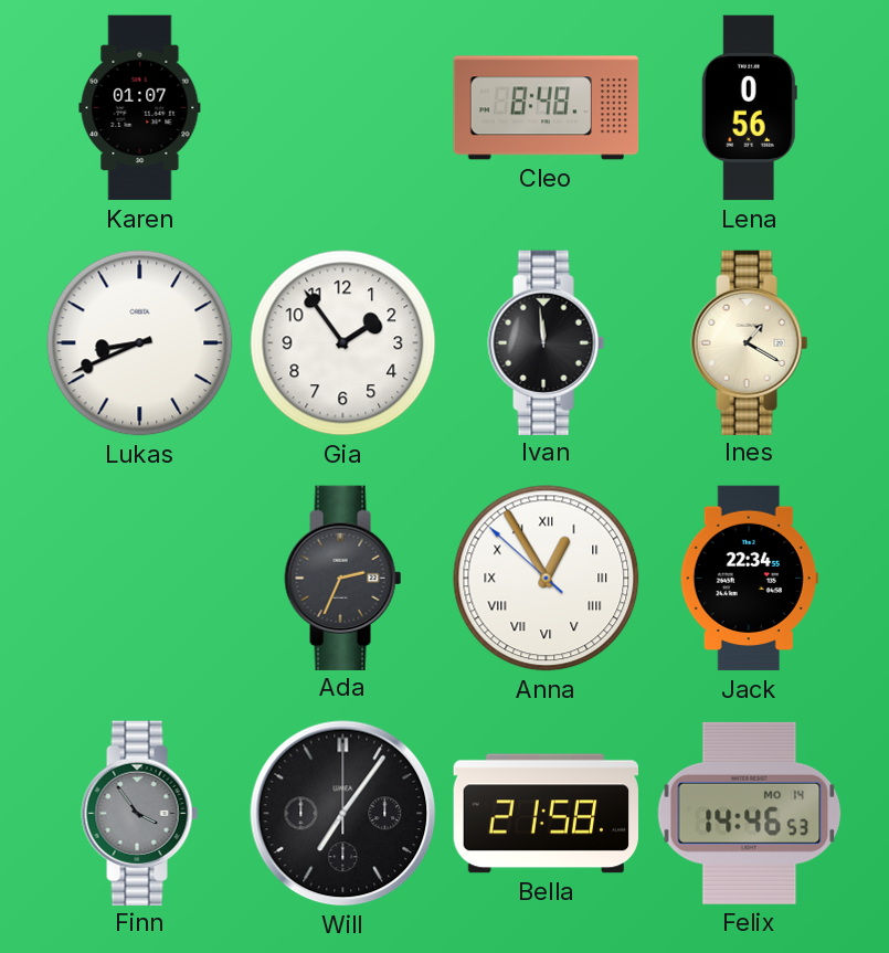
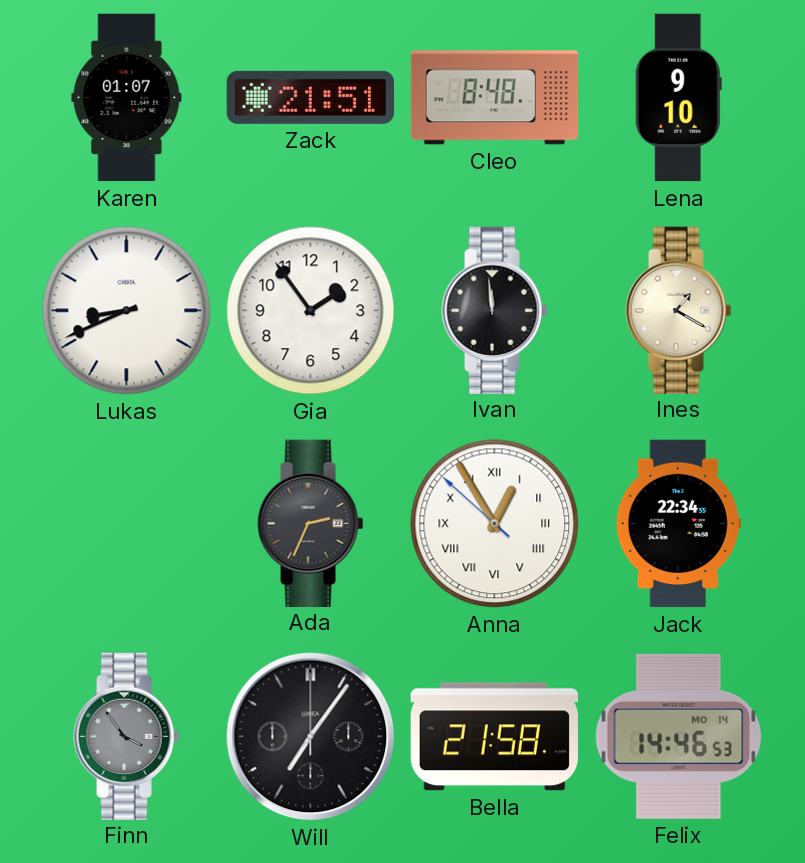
Zack: none -> 21:51 (310, 97)
Lena: 0:56 -> 9:10 (678, 98)
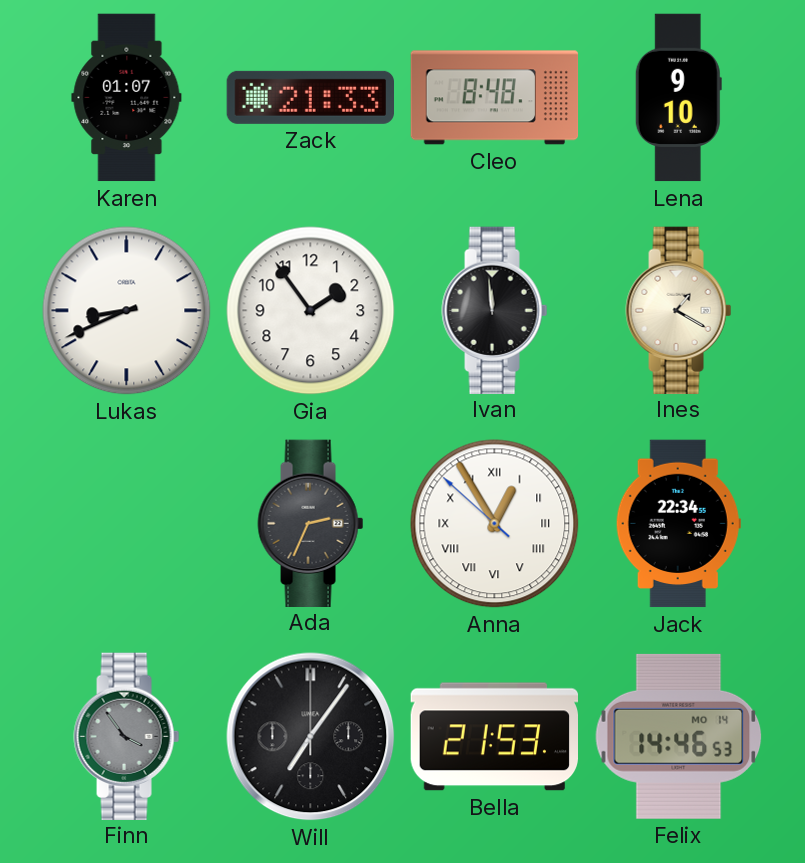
Zack: 21:51 -> 21:33 (310, 97)
Bella: 21:58 -> 21:53 (494, 737)
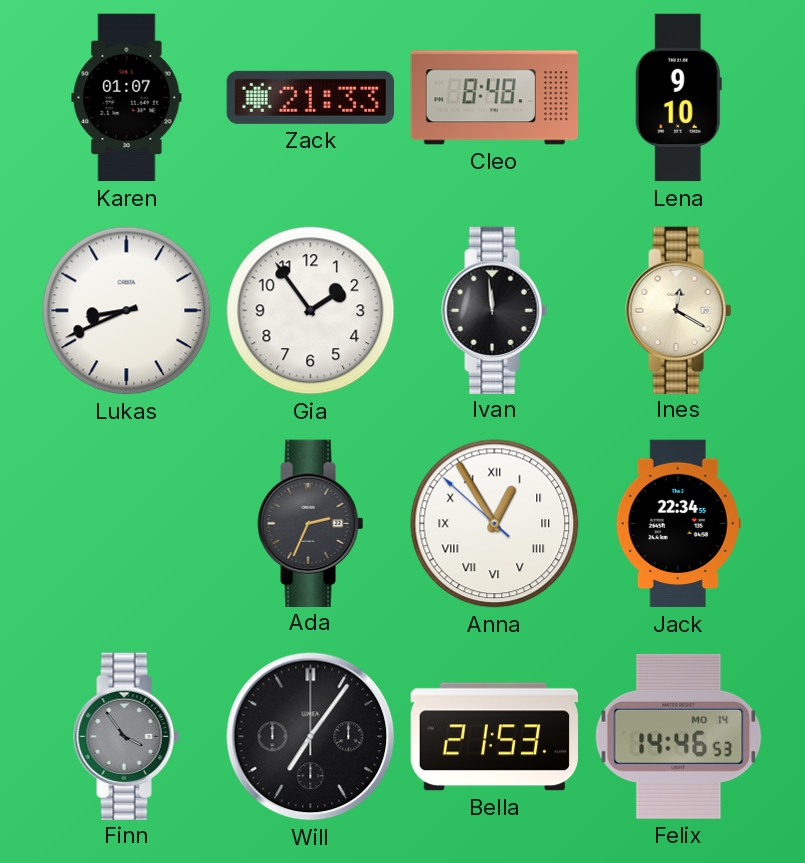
Ines: 1:20 -> 12:20 (679, 310)
